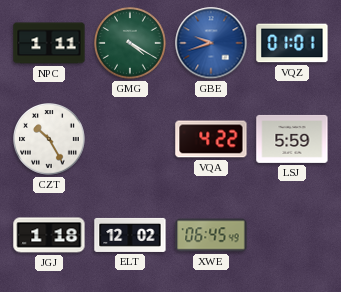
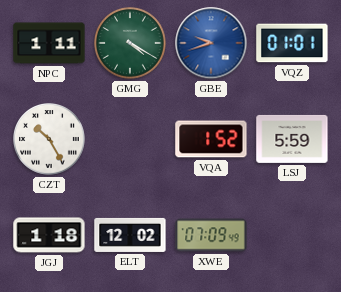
VQA: 4:22 -> 1:52 (211, 139)
XWE: 06:45 -> 07:09 (211, 235)
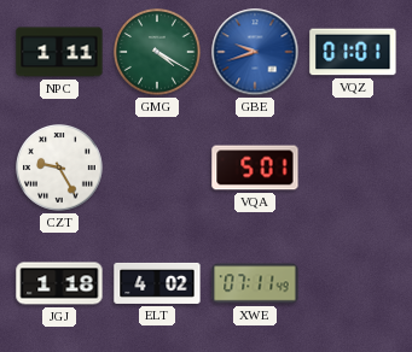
CZT: 10:25 -> 9:25 (60, 169)
VQA: 1:52 -> 5:01 (255, 168)
LSJ: 5:59 -> none (292, 139)
ELT: 12:02 -> 4:02 (157, 283)
XWE: 07:09 -> 07:11 (255, 283)
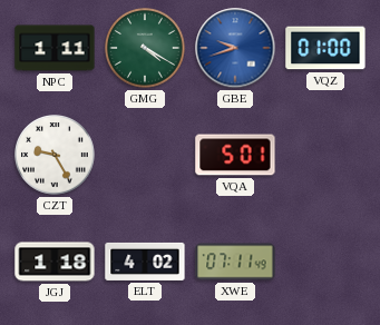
VQZ: 01:01 -> 01:00 (325, 48)
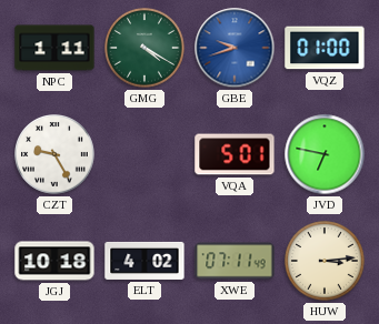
JVD: none -> 6:47 (325, 154)
JGJ: 1:18 -> 10:18 (54, 261)
HUW: none -> 3:14 (326, 262)
